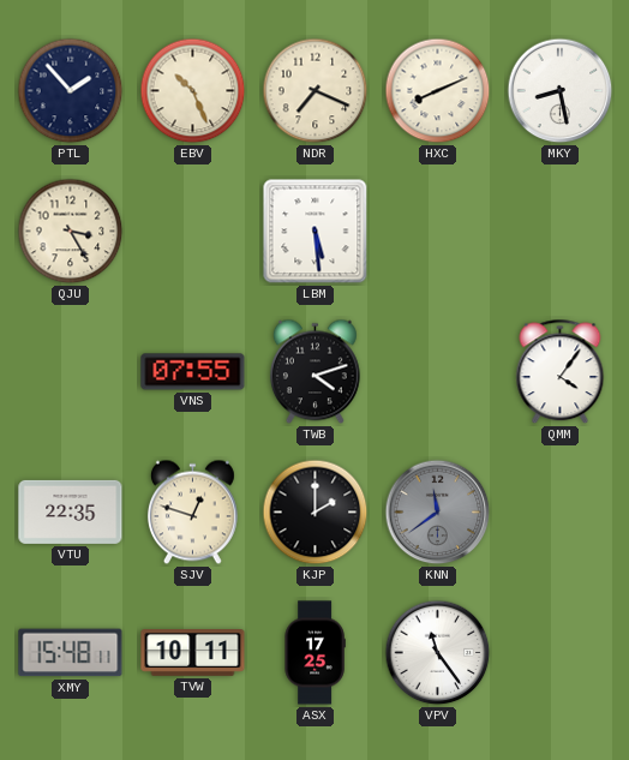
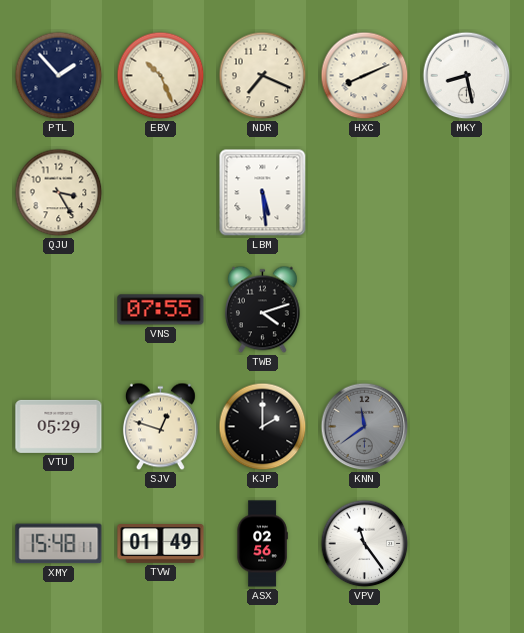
QMM: 4:06 -> none (561, 372)
VTU: 22:35 -> 05:29 (59, 426)
TVW: 10:11 -> 01:49 (161, 544)
ASX: 17:25 -> 02:56 (262, 544)
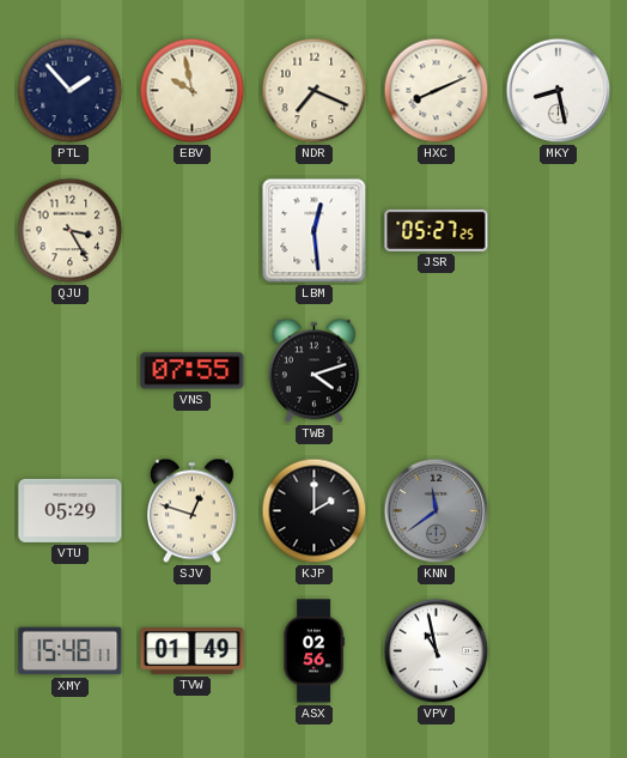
EBV: 10:26 -> 9:58 (193, 91)
LBM: 5:29 -> 12:29 (315, 231)
JSR: none -> 05:27 (437, 230)
VPV: 11:24 -> 10:58 (437, 651)
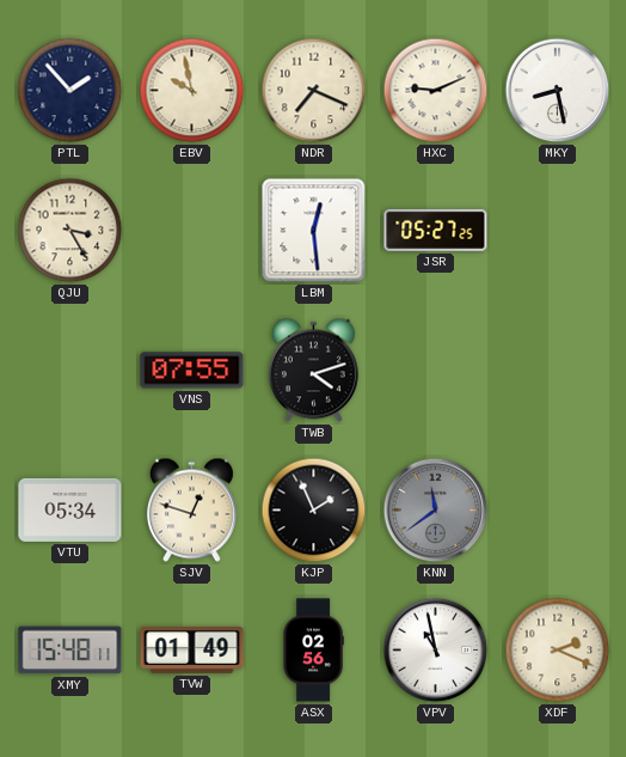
HXC: 8:11 -> 9:11 (436, 91)
VTU: 05:29 -> 05:34 (70, 509)
KJP: 2:00 -> 1:56 (314, 511)
XDF: none -> 2:19 (558, 651)
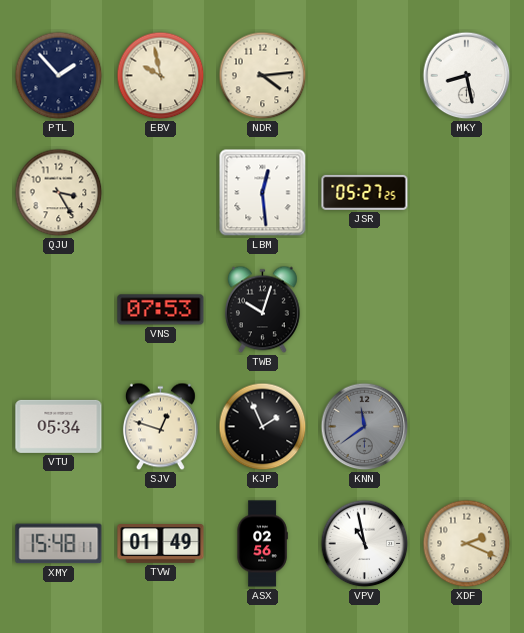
NDR: 7:19 -> 4:14 (263, 76)
HXC: 9:11 -> none (436, 91)
VNS: 07:55 -> 07:53 (161, 310)
TWB: 4:12 -> 10:03 (262, 310)
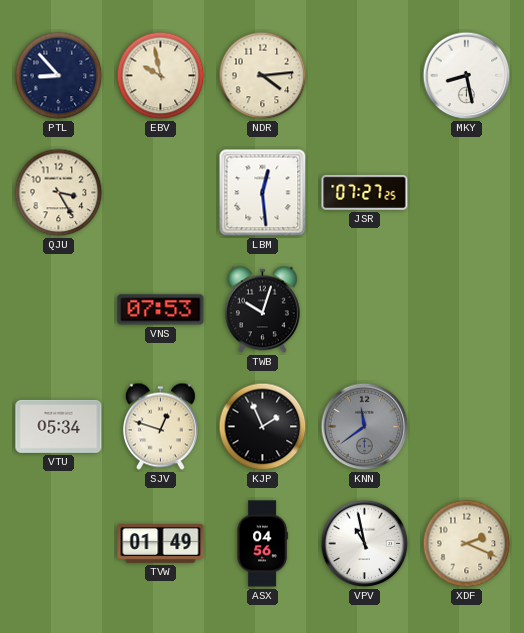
PTL: 1:53 -> 8:53 (59, 76)
JSR: 05:27 -> 07:27 (365, 192)
XMY: 15:48 -> none (59, 544)
ASX: 02:56 -> 04:56 (262, 544)
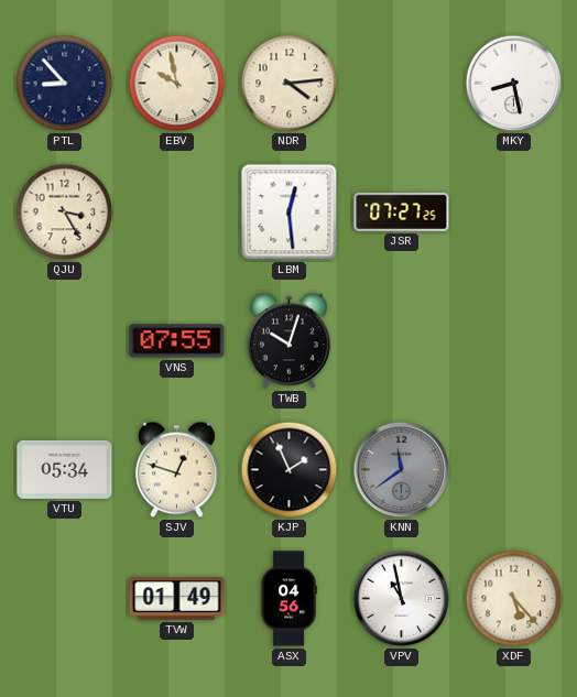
VNS: 07:53 -> 07:55 (177, 341)
XDF: 2:19 -> 5:23 (514, 599)
